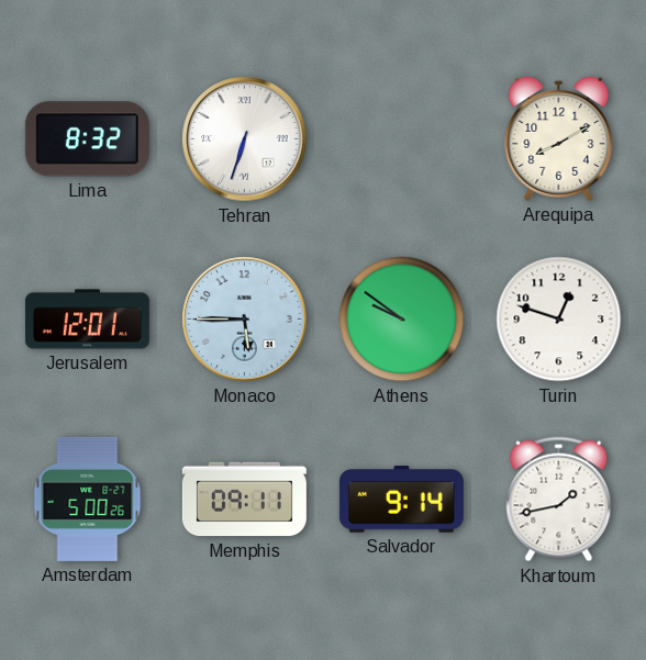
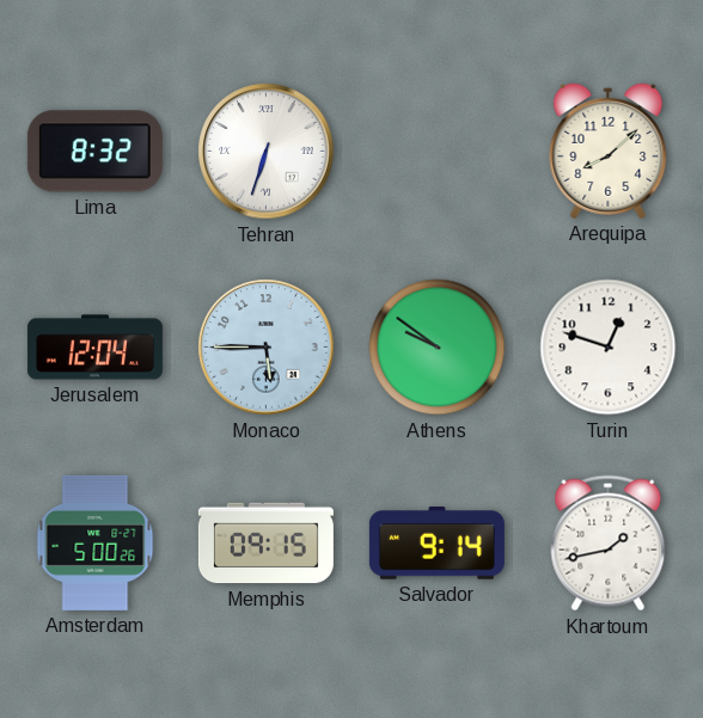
Arequipa: 8:10 -> 8:08 (609, 151)
Jerusalem: 12:01 -> 12:04 (94, 348)
Memphis: 09:11 -> 09:15 (265, 544)
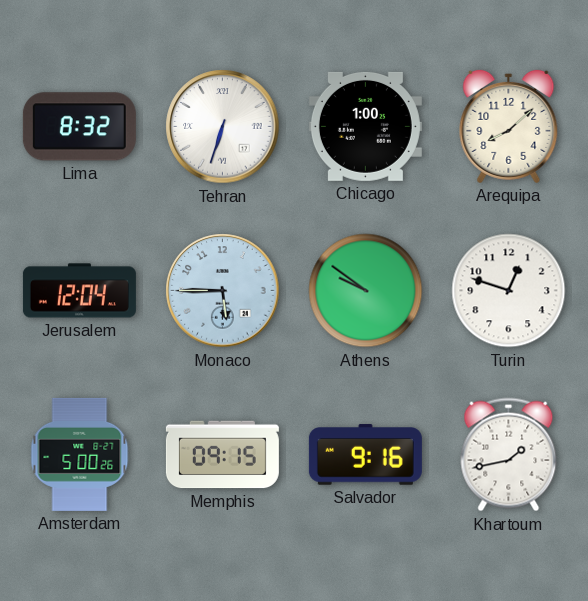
Chicago: none -> 1:00 (365, 126)
Salvador: 9:14 -> 9:16 (365, 455)
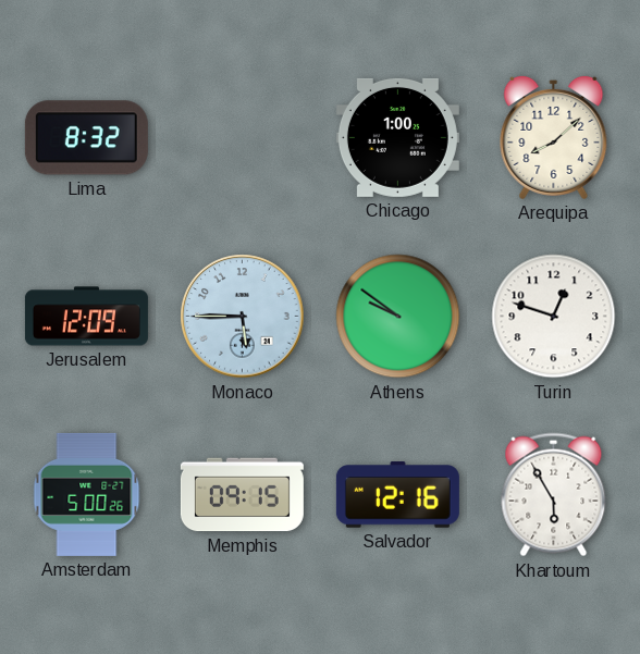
Tehran: 6:33 -> none (223, 127)
Jerusalem: 12:04 -> 12:09 (86, 317)
Salvador: 9:16 -> 12:16 (397, 495)
Khartoum: 1:43 -> 5:55 (554, 495)
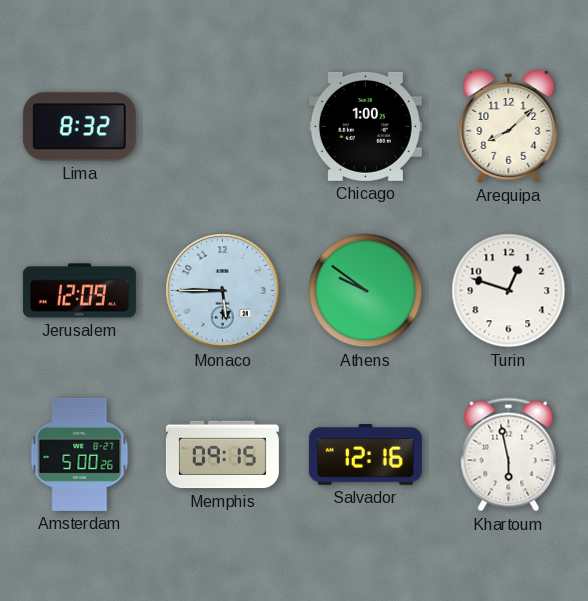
Khartoum: 5:55 -> 5:58 (509, 455)
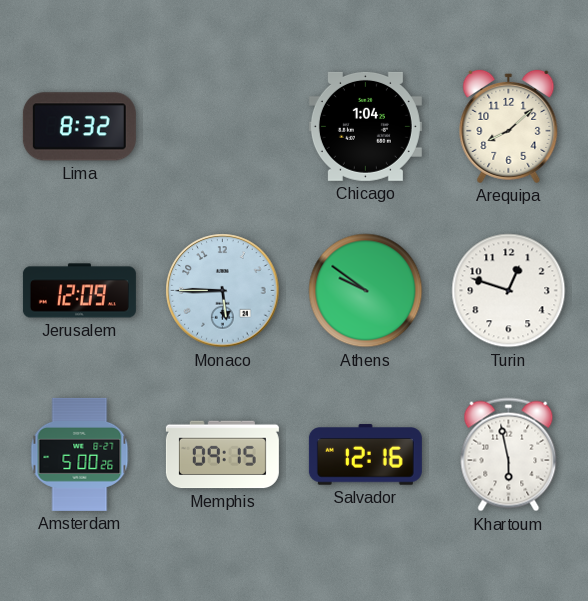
Chicago: 1:00 -> 1:04 (365, 126)
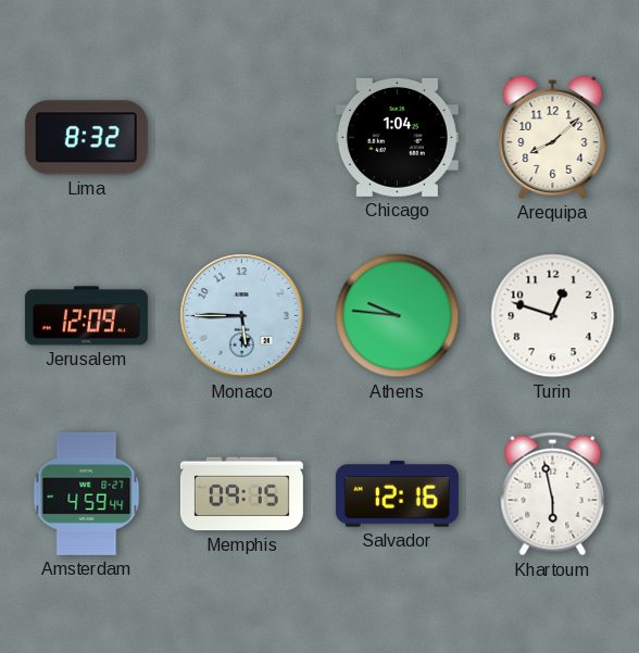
Athens: 9:51 -> 9:46 (398, 316)
Amsterdam: 5:00 -> 4:59 (87, 493)
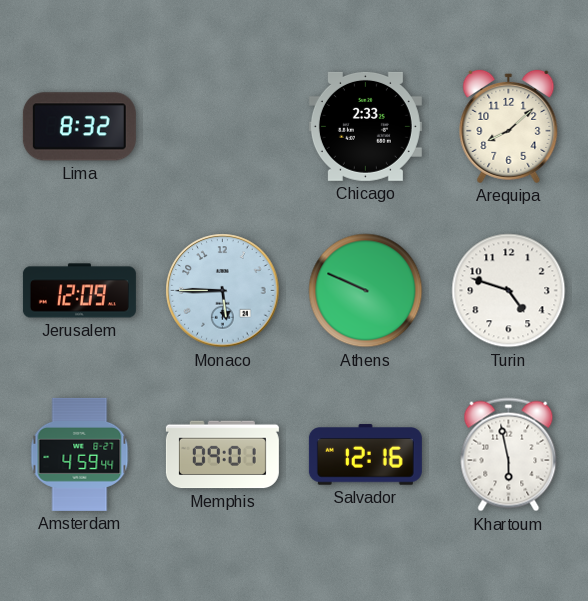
Chicago: 1:04 -> 2:33 (365, 126)
Athens: 9:46 -> 9:49 (366, 291)
Turin: 12:48 -> 4:48 (509, 291)
Memphis: 09:15 -> 09:01 (222, 455)
